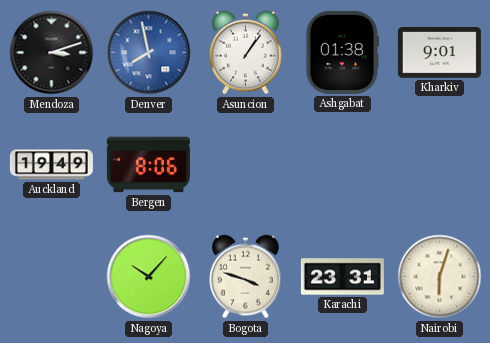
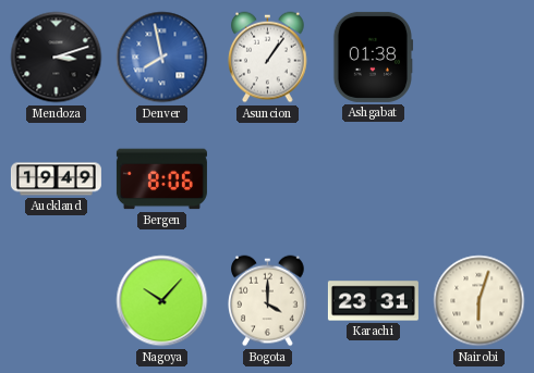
Kharkiv: 9:01 -> none (439, 53)
Bogota: 3:48 -> 4:00 (268, 301)
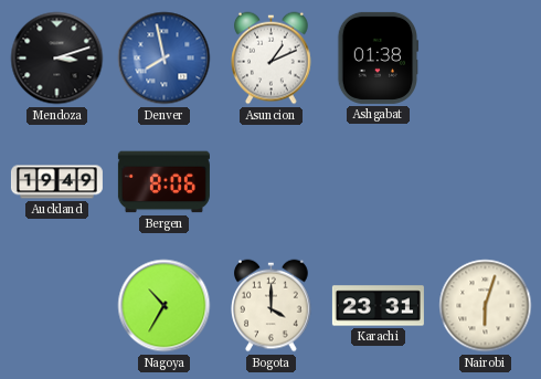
Asuncion: 1:06 -> 1:11 (272, 59)
Nagoya: 10:07 -> 10:35 (165, 306)
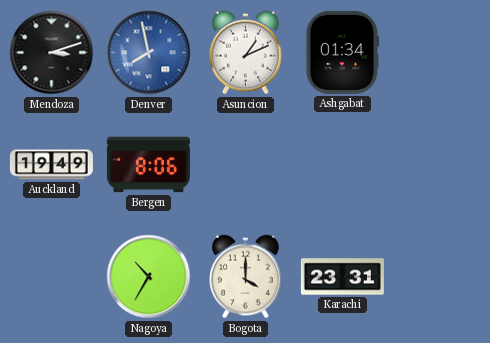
Ashgabat: 01:38 -> 01:34 (342, 52)
Nairobi: 6:03 -> none (486, 306)
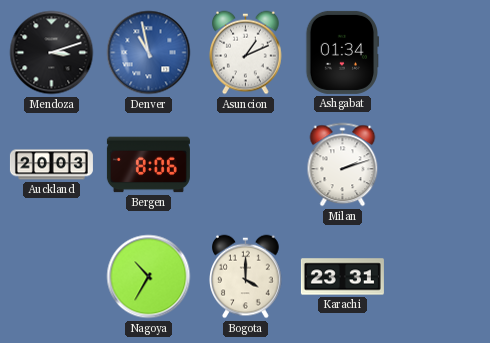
Denver: 7:58 -> 10:58 (149, 53)
Auckland: 19:49 -> 20:03 (51, 165)
Milan: none -> 2:12 (343, 165)
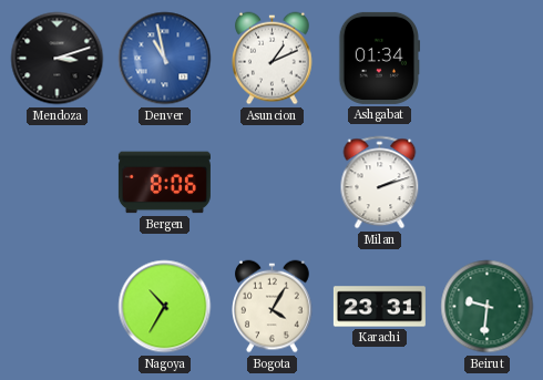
Auckland: 20:03 -> none (51, 165)
Bogota: 4:00 -> 4:05 (273, 307)
Beirut: none -> 9:31 (488, 307)
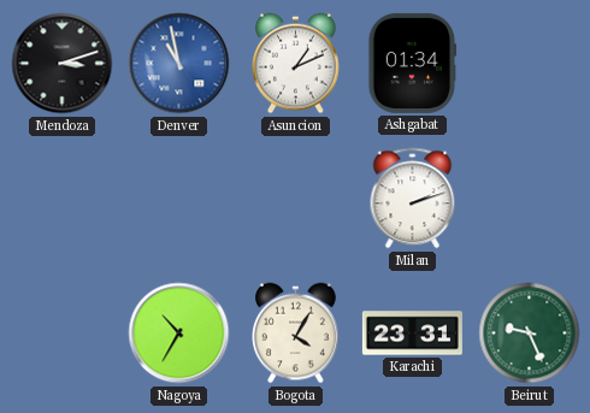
Bergen: 8:06 -> none (164, 183)
Beirut: 9:31 -> 9:26 (530, 334)
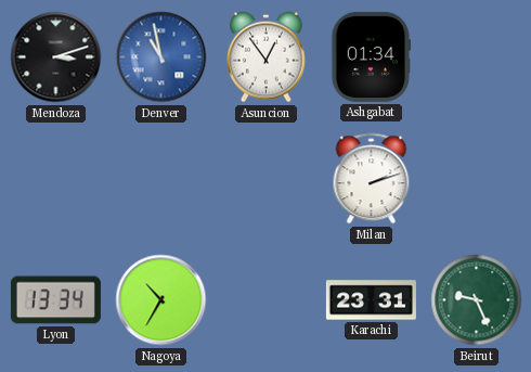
Asuncion: 1:11 -> 12:54 (267, 57)
Lyon: none -> 13:34 (55, 300)
Bogota: 4:05 -> none (296, 334)
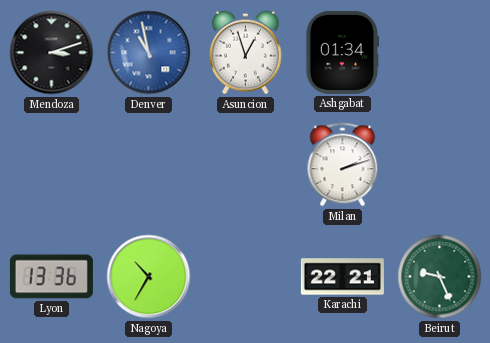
Asuncion: 12:54 -> 12:57 (246, 53)
Lyon: 13:34 -> 13:36 (51, 277)
Karachi: 23:31 -> 22:21 (342, 277)
